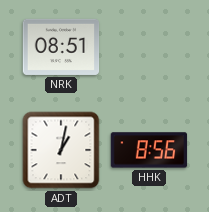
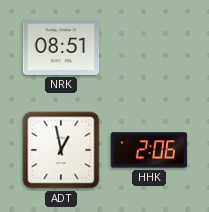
ADT: 1:02 -> 12:58 (61, 150)
HHK: 8:56 -> 2:06 (149, 150)
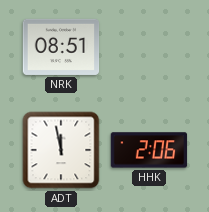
ADT: 12:58 -> 11:58 (61, 150)
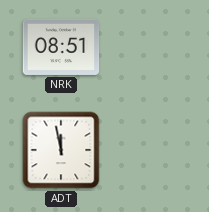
HHK: 2:06 -> none (149, 150)
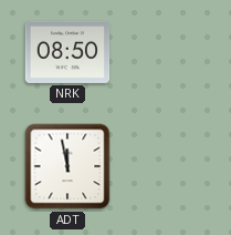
NRK: 08:51 -> 08:50 (67, 52)
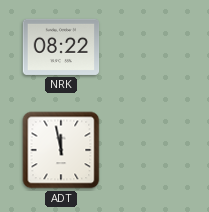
NRK: 08:50 -> 08:22 (61, 47)
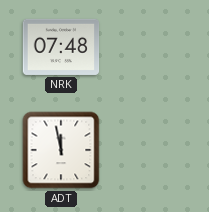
NRK: 08:22 -> 07:48 (61, 47)
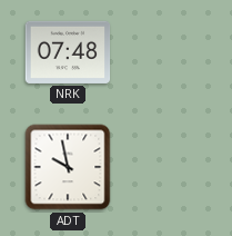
ADT: 11:58 -> 9:58 (68, 167)
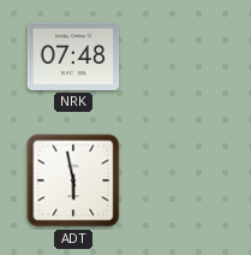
ADT: 9:58 -> 5:58 (73, 180)
